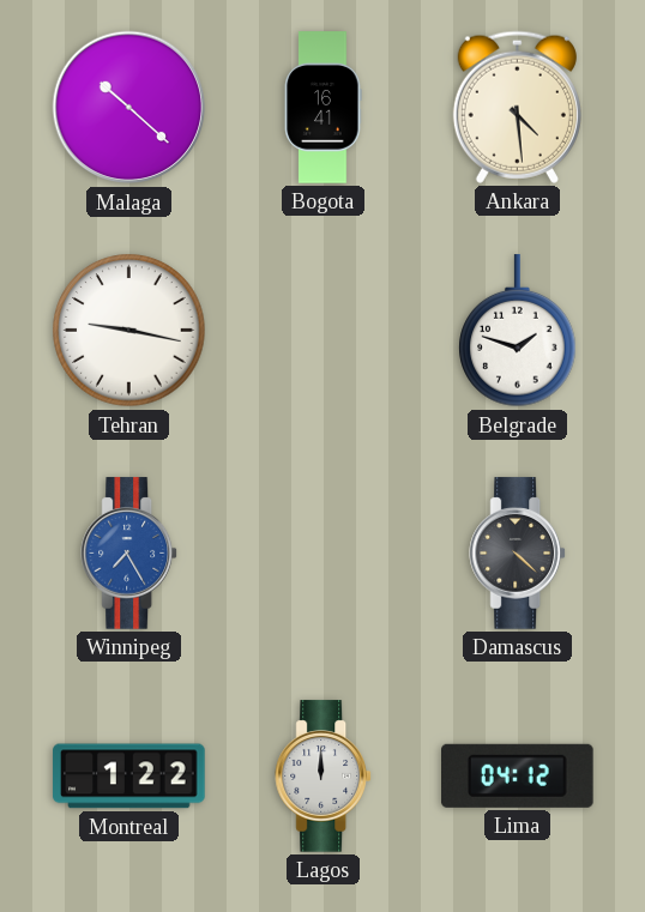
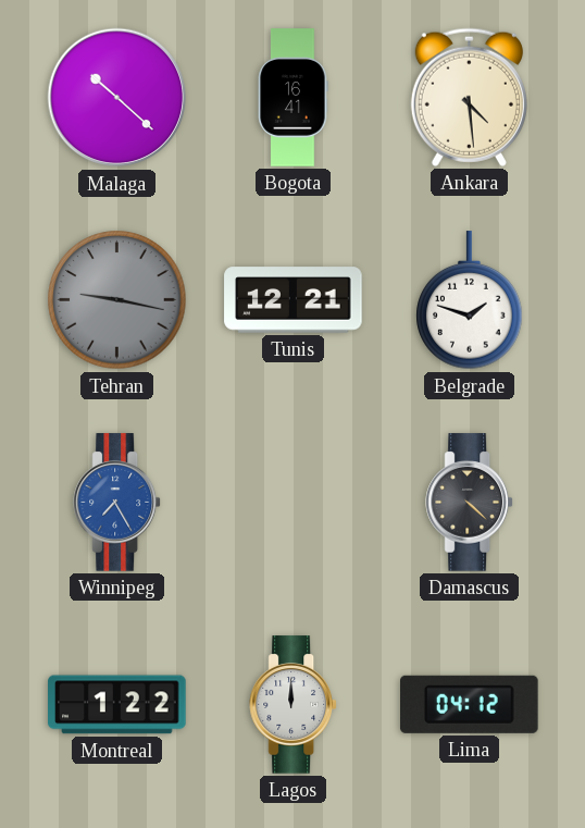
Tehran dial: white -> grey (117, 300)
Tunis: none -> 12:21 (294, 300)
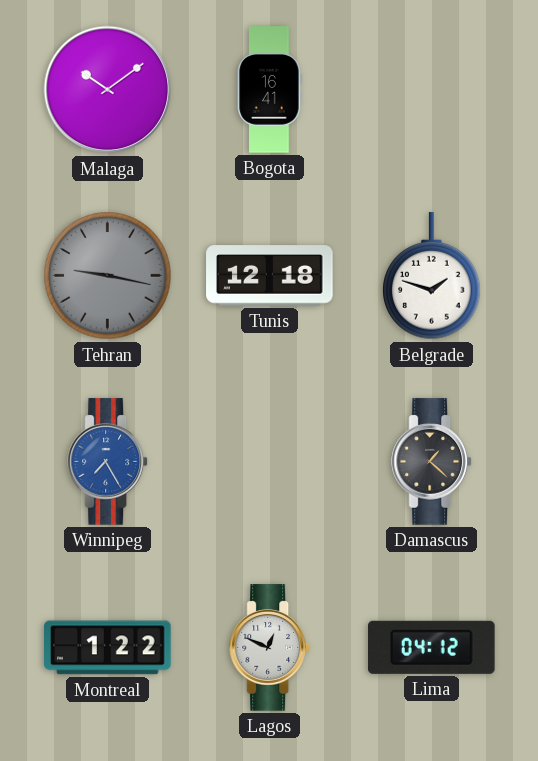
Malaga: 10:22 -> 10:09 (108, 90)
Ankara: 4:29 -> none (469, 97)
Tunis: 12:21 -> 12:18 (270, 276)
Damascus: 4:22 -> 1:22 (432, 462)
Lagos: 12:00 -> 12:49 (270, 648)
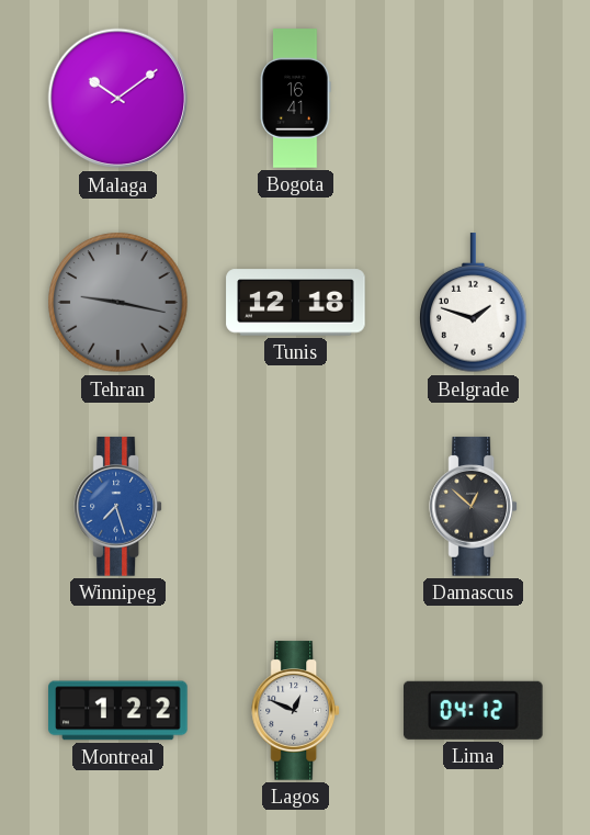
Winnipeg: 7:25 -> 7:27 (118, 507)
Damascus: 1:22 -> 12:52 (474, 507)
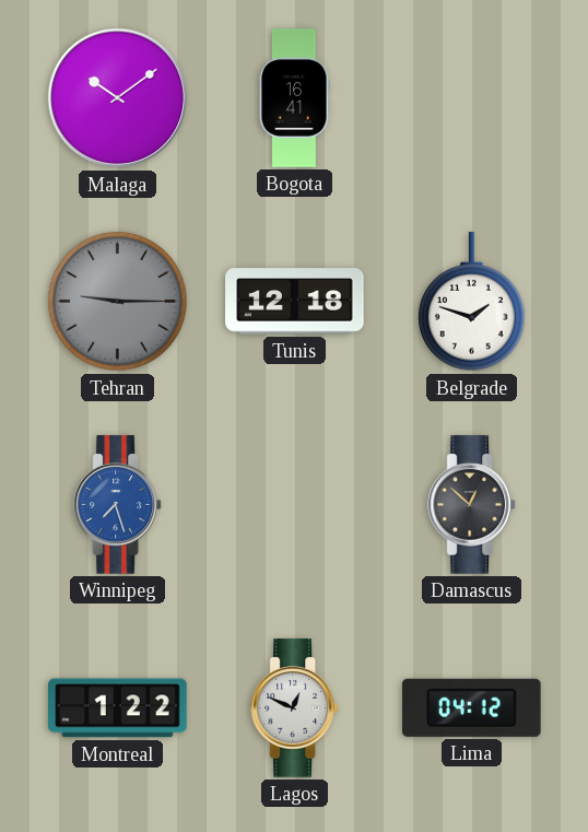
Tehran: 9:17 -> 9:15 (118, 302)
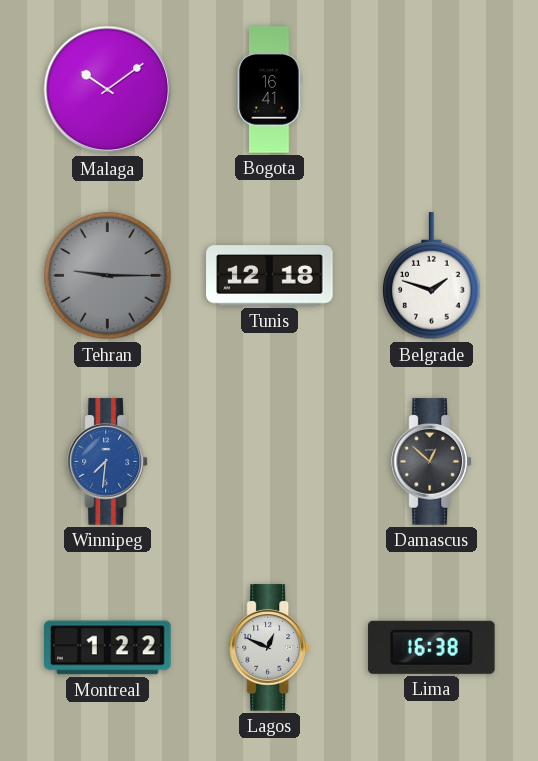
Winnipeg: 7:27 -> 7:31 (108, 462)
Lima: 04:12 -> 16:38 (432, 647)
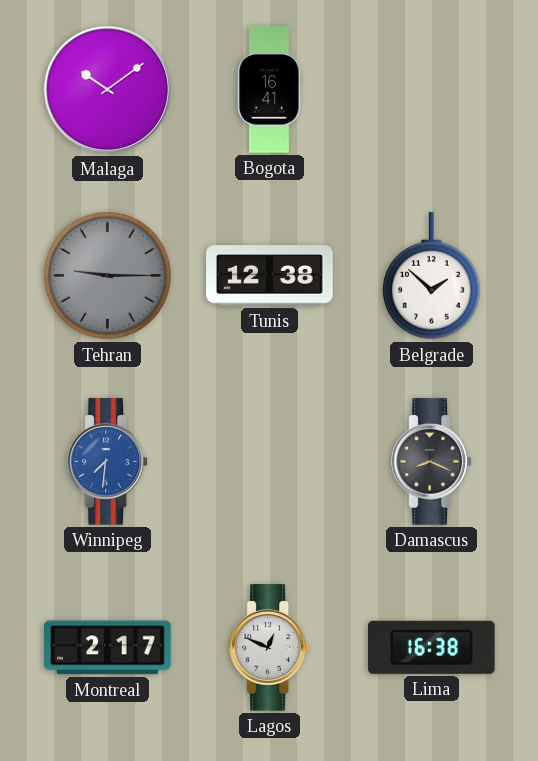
Tunis: 12:18 -> 12:38 (270, 276)
Belgrade: 1:48 -> 1:52 (432, 276)
Damascus: 12:52 -> 8:19 (432, 462)
Montreal: 1:22 -> 2:17 (108, 648)
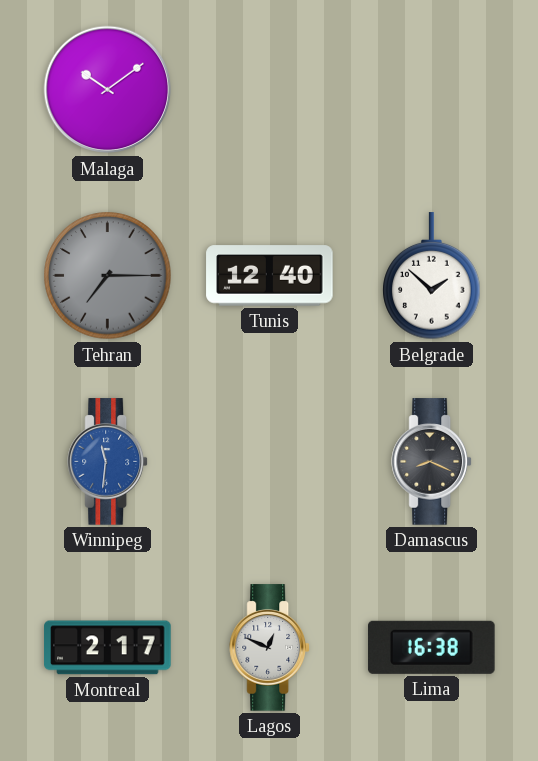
Bogota: 16:41 -> none (269, 90)
Tehran: 9:15 -> 7:15 (108, 276)
Tunis: 12:38 -> 12:40 (270, 276)
Winnipeg: 7:31 -> 11:31 (108, 462)
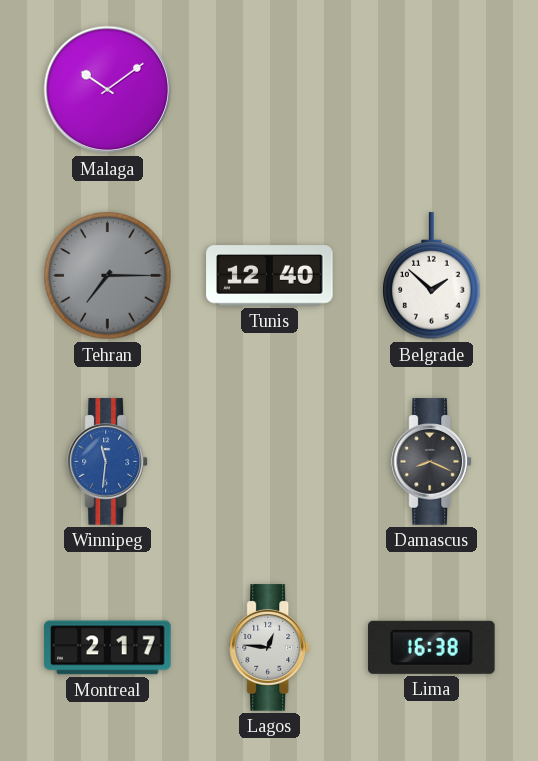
Lagos: 12:49 -> 12:46 (270, 648)
